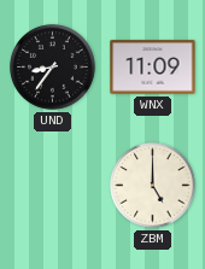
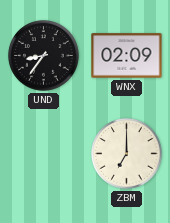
WNX: 11:09 -> 02:09 (127, 56)
ZBM: 5:00 -> 7:00 (127, 154)
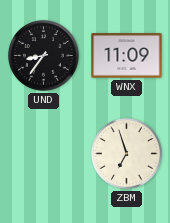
WNX: 02:09 -> 11:09 (127, 56)
ZBM: 7:00 -> 6:57 (127, 154)
